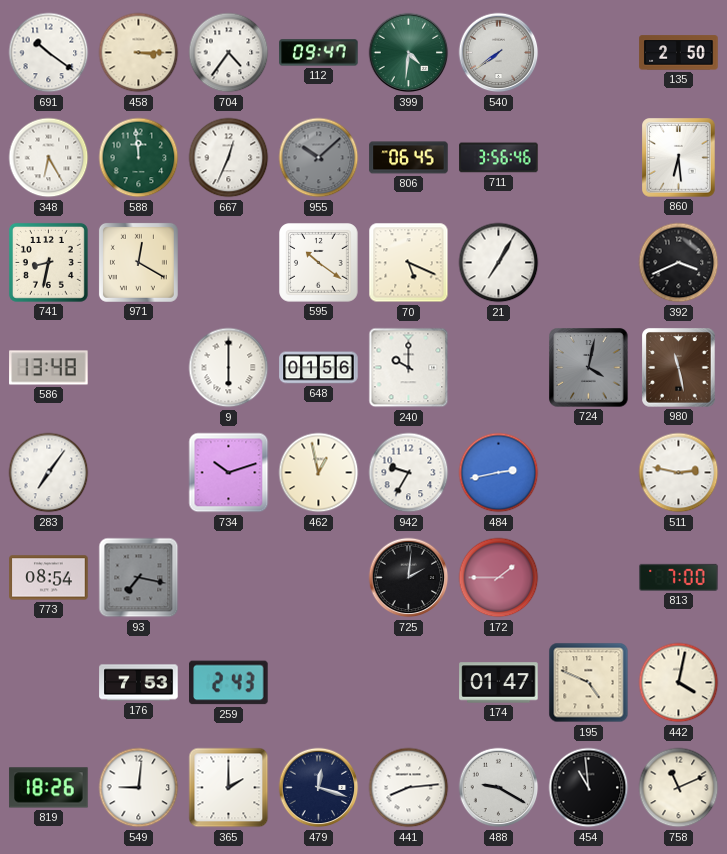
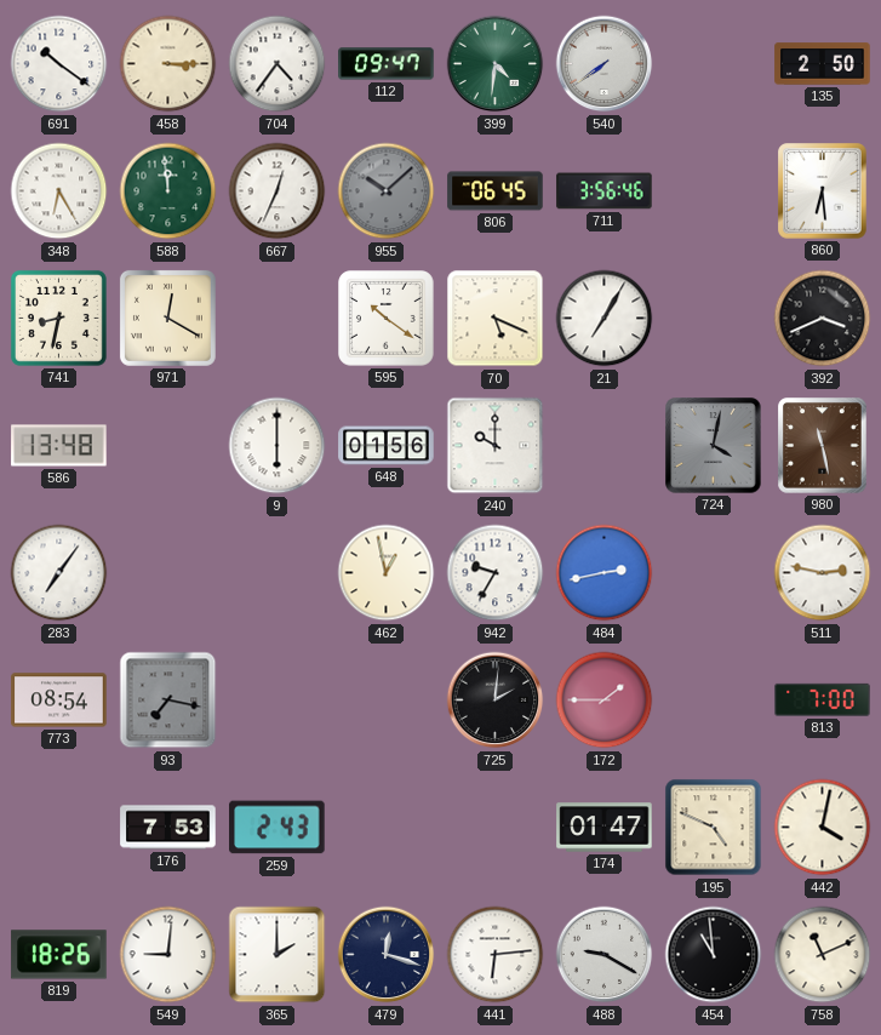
734: 10:12 -> none (229, 473)
441: 8:14 -> 6:14 (496, 955)
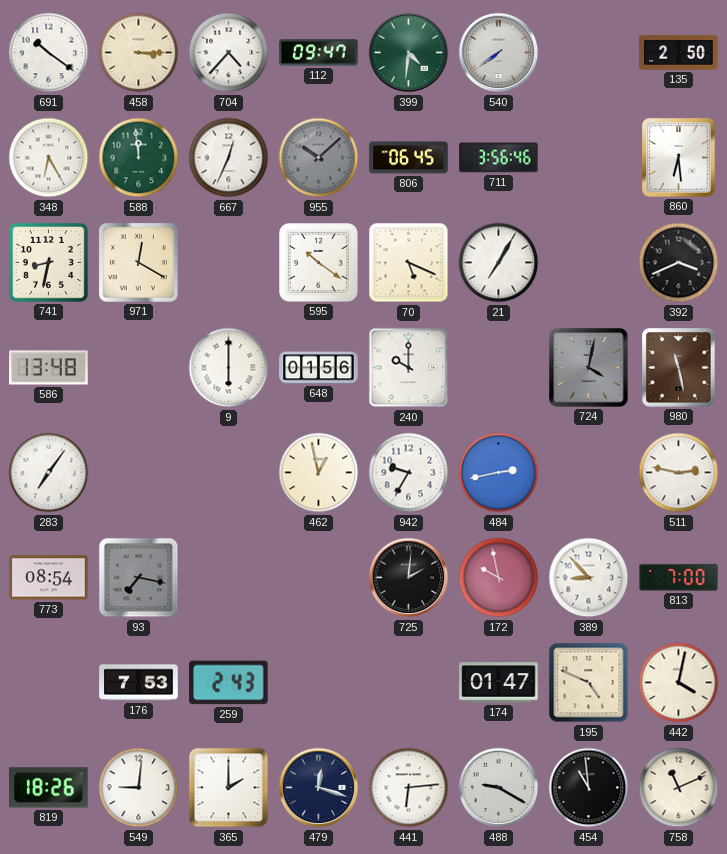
704: 4:36 -> 4:37 (229, 53)
172: 1:45 -> 9:58 (499, 578)
389: none -> 8:53 (589, 578)
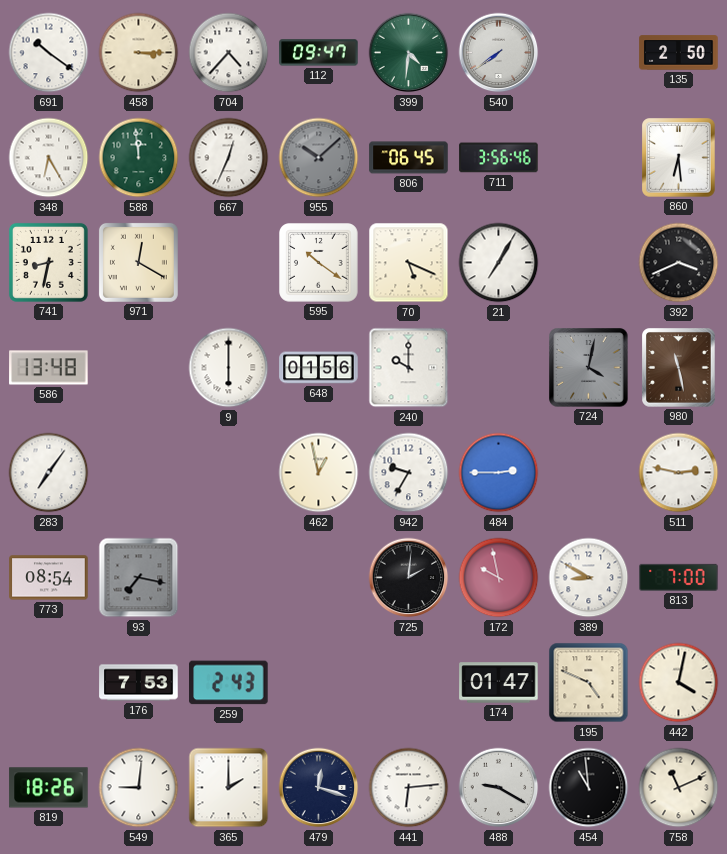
484: 2:43 -> 2:45 (499, 473)
389: 8:53 -> 8:50 (589, 578)
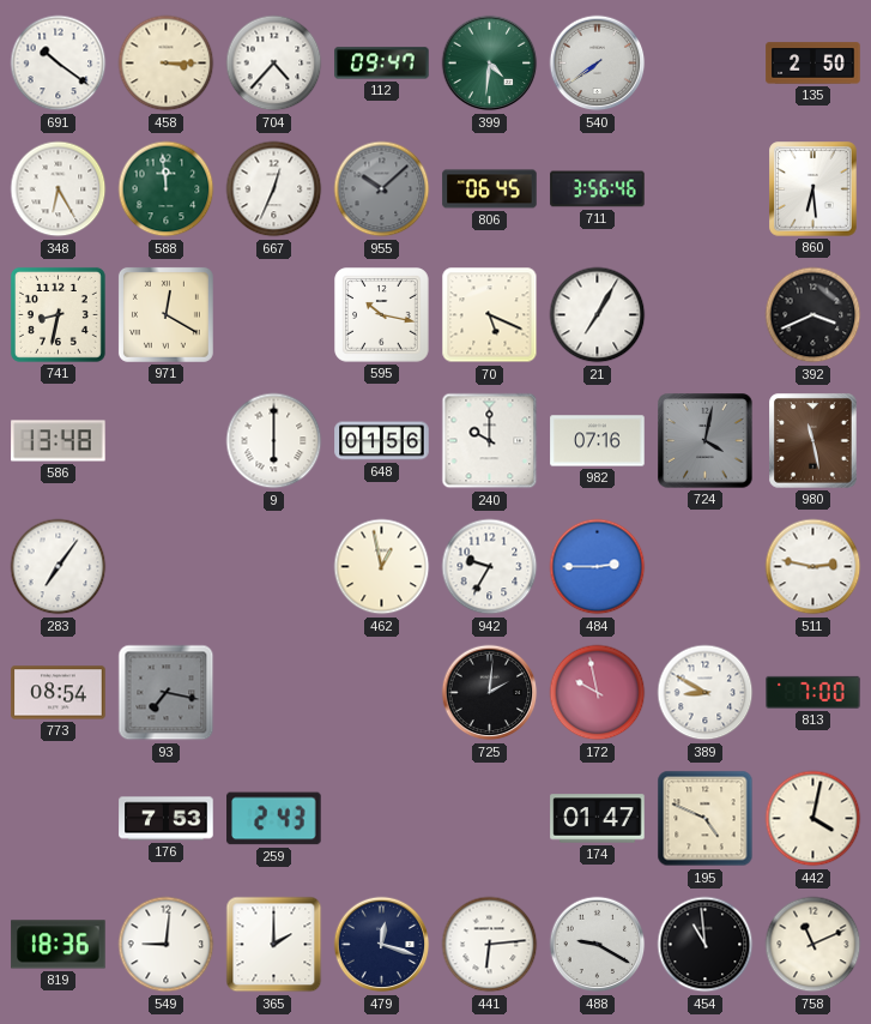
595: 10:21 -> 10:17 (382, 315)
982: none -> 07:16 (598, 441)
819: 18:26 -> 18:36 (59, 945)
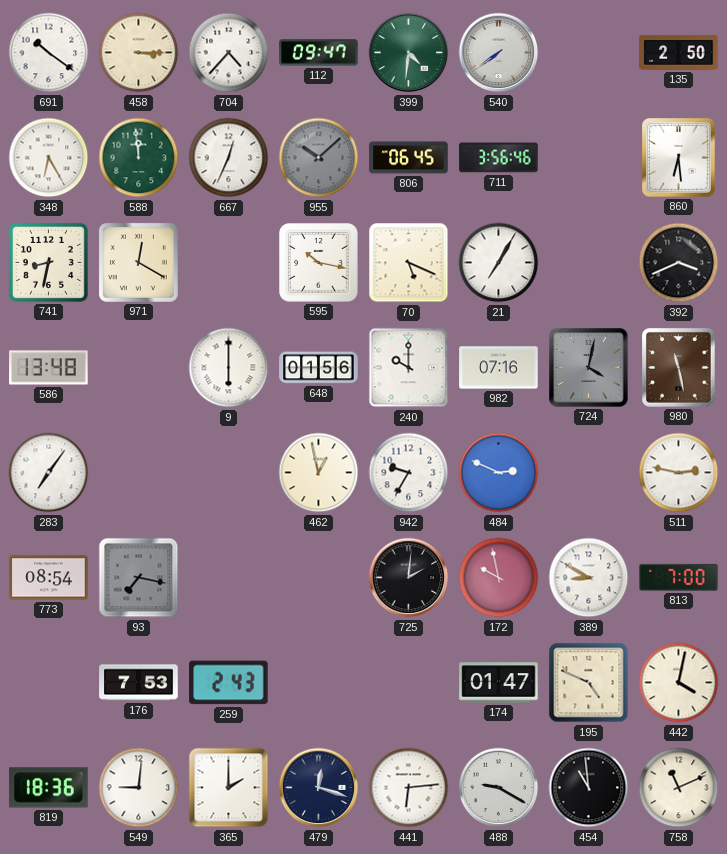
484: 2:45 -> 2:49 (499, 473)
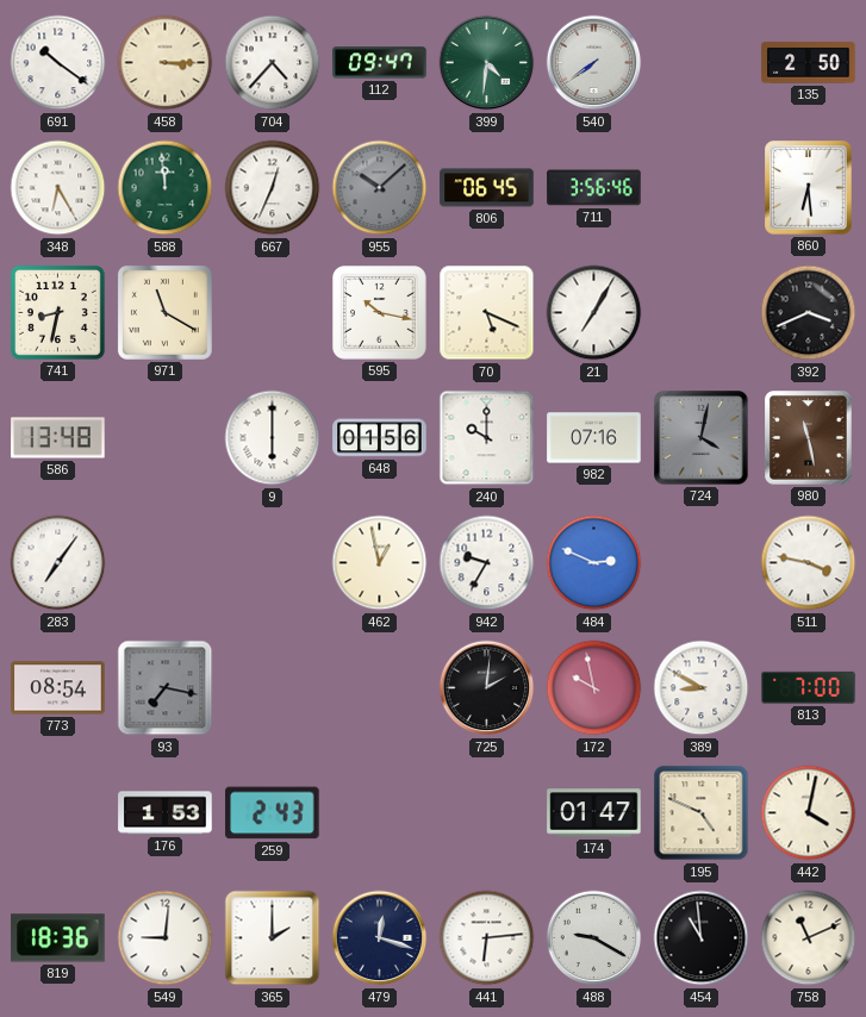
971: 12:20 -> 11:20 (164, 312)
511: 2:47 -> 3:47 (809, 563)
176: 7:53 -> 1:53 (166, 813)
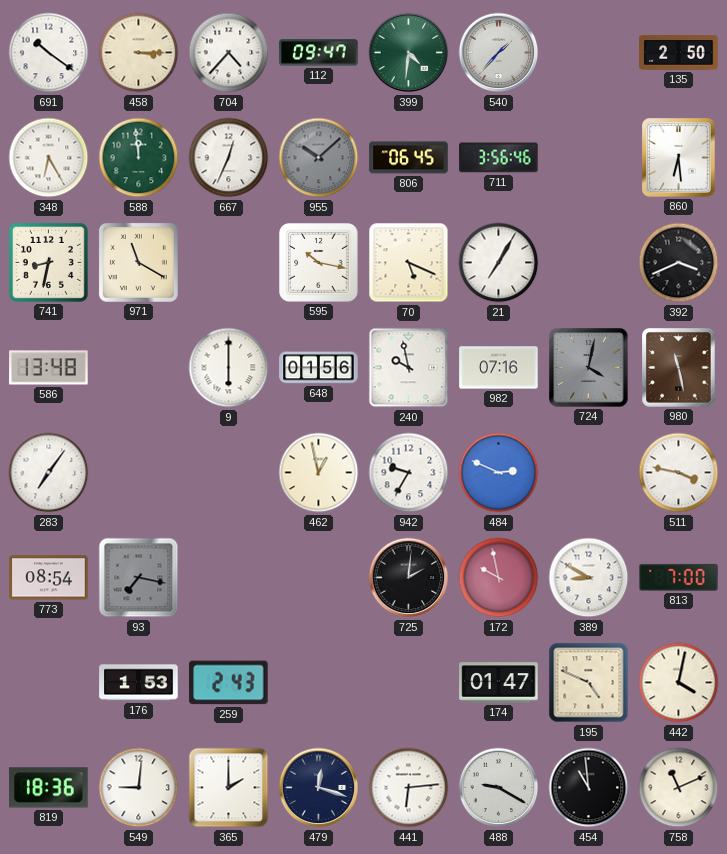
540: 7:39 -> 1:37 (499, 53)
240: 10:00 -> 9:58 (409, 368)
